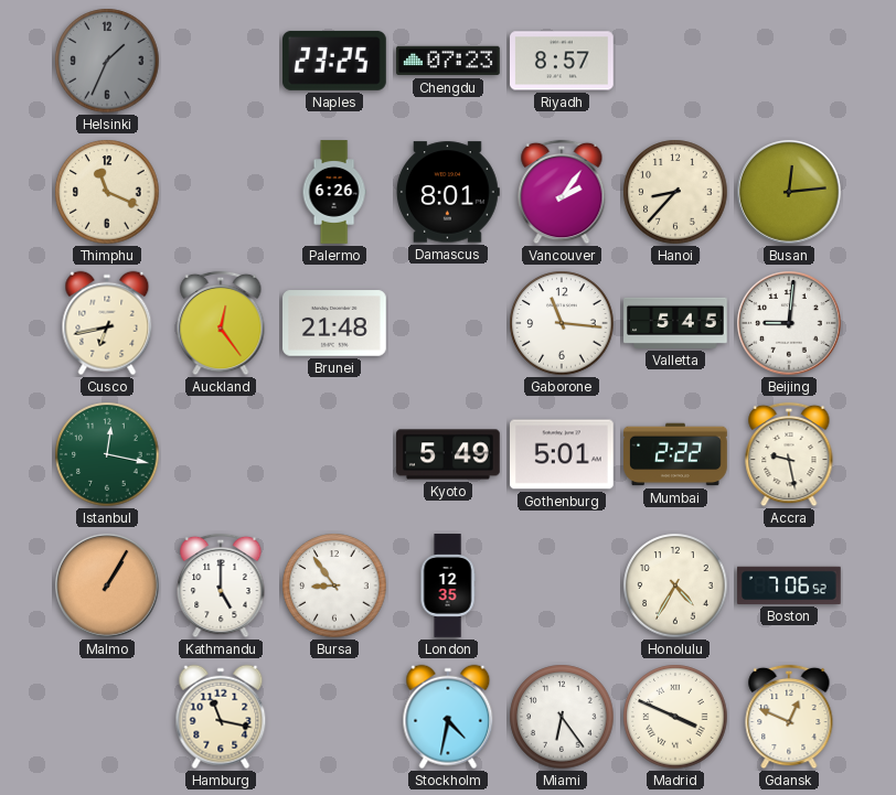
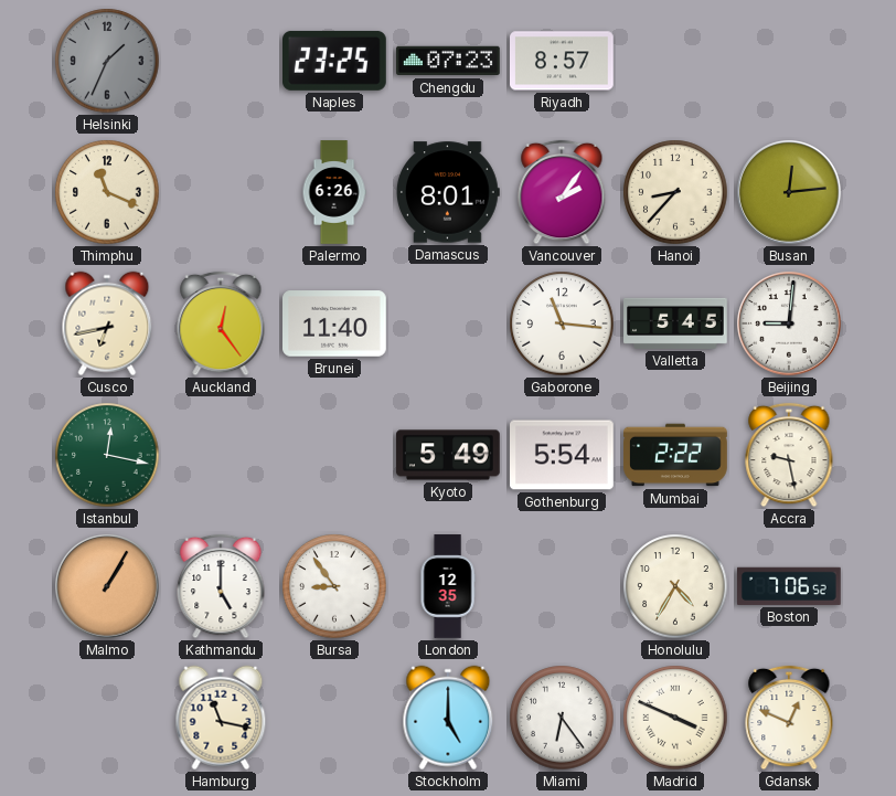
Brunei: 21:48 -> 11:40 (335, 323)
Gothenburg: 5:01 -> 5:54 (563, 455)
Stockholm: 4:32 -> 5:00 (448, 718)
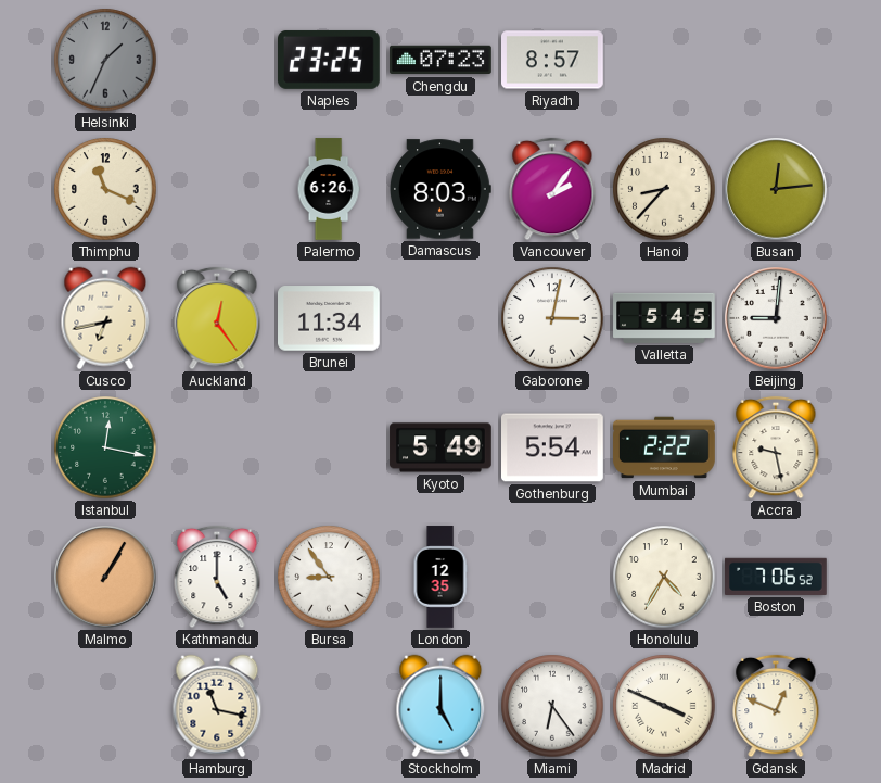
Damascus: 8:01 -> 8:03 (440, 189)
Brunei: 11:40 -> 11:34 (330, 318)
Gaborone: 11:16 -> 3:02 (552, 318)
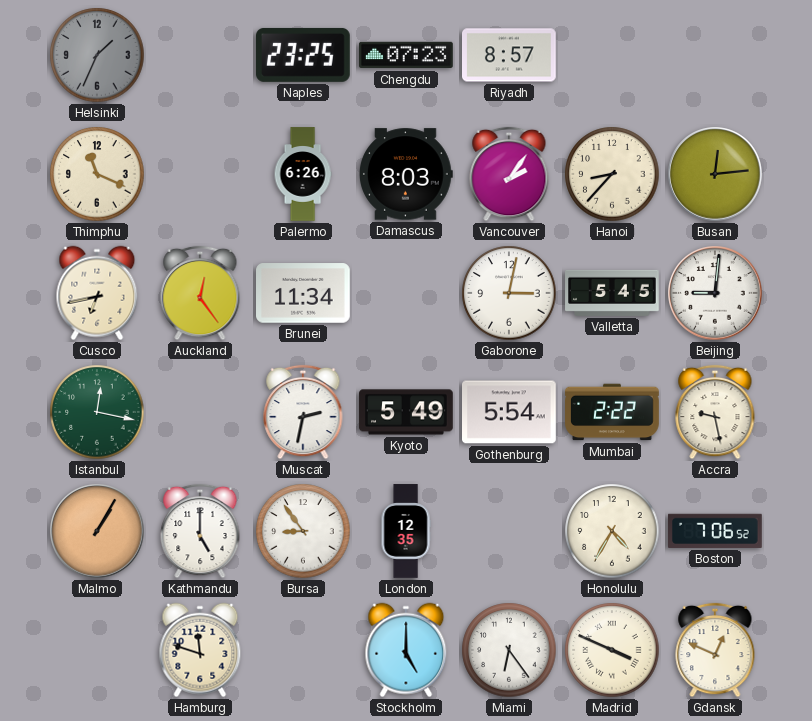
Muscat: none -> 2:32 (303, 412)
Hamburg: 11:17 -> 11:48 (200, 650)
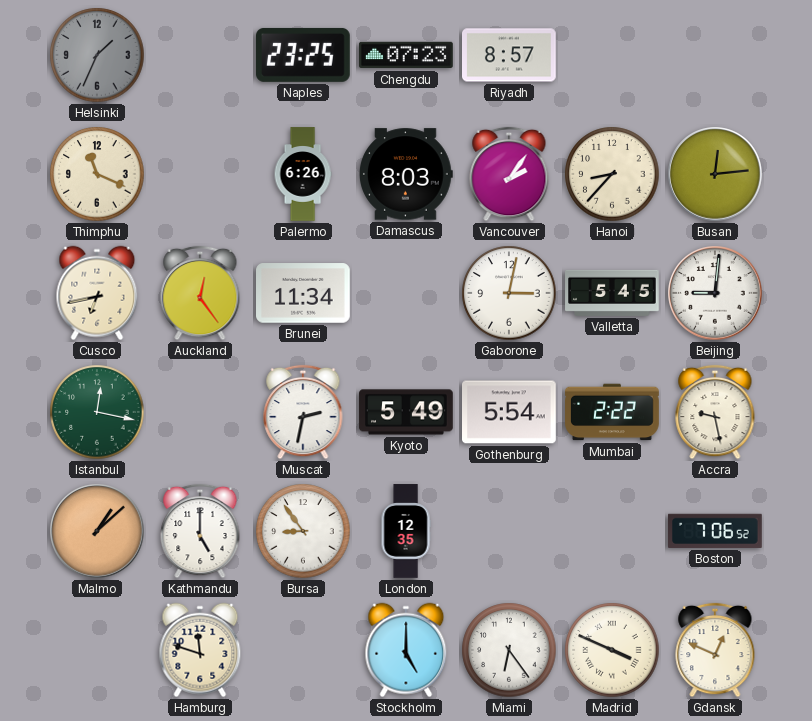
Malmo: 1:05 -> 1:08 (97, 531)
Honolulu: 4:35 -> none (612, 531)
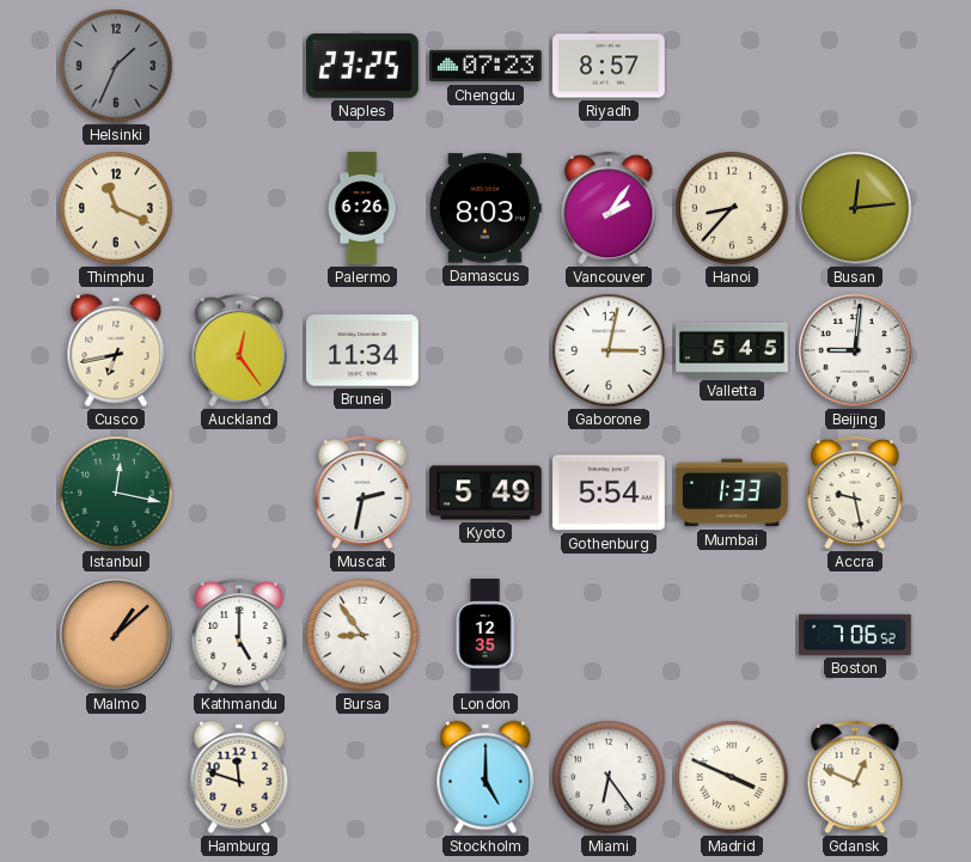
Mumbai: 2:22 -> 1:33 (732, 493)
